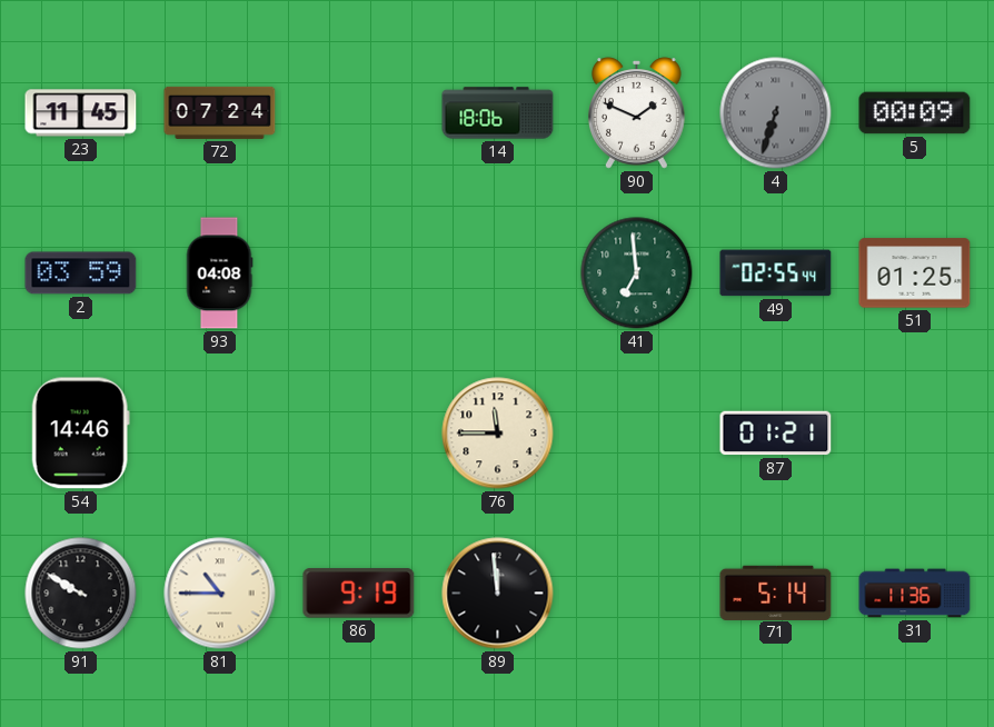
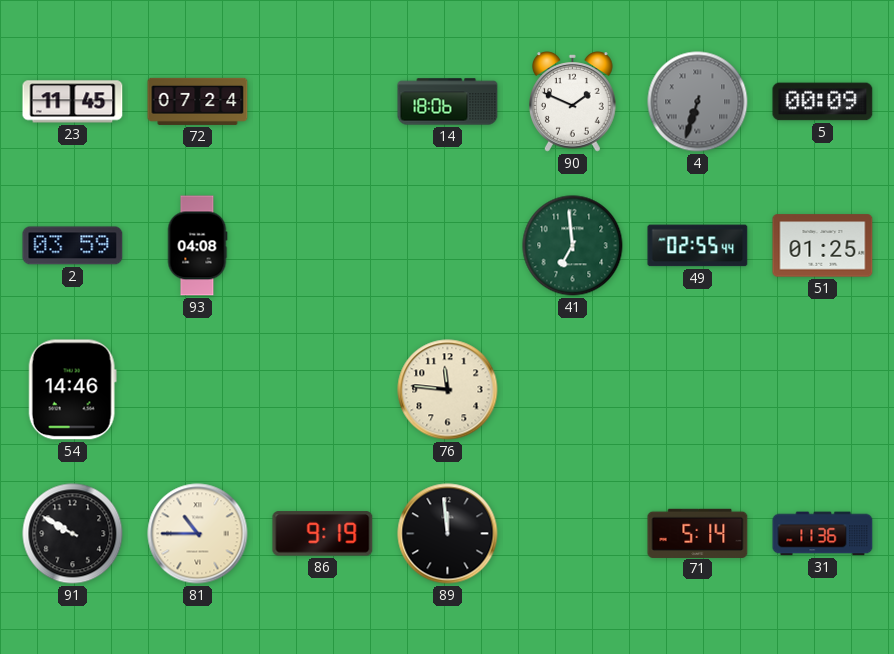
76: 11:45 -> 11:46 (448, 390)
87: 01:21 -> none (776, 434)
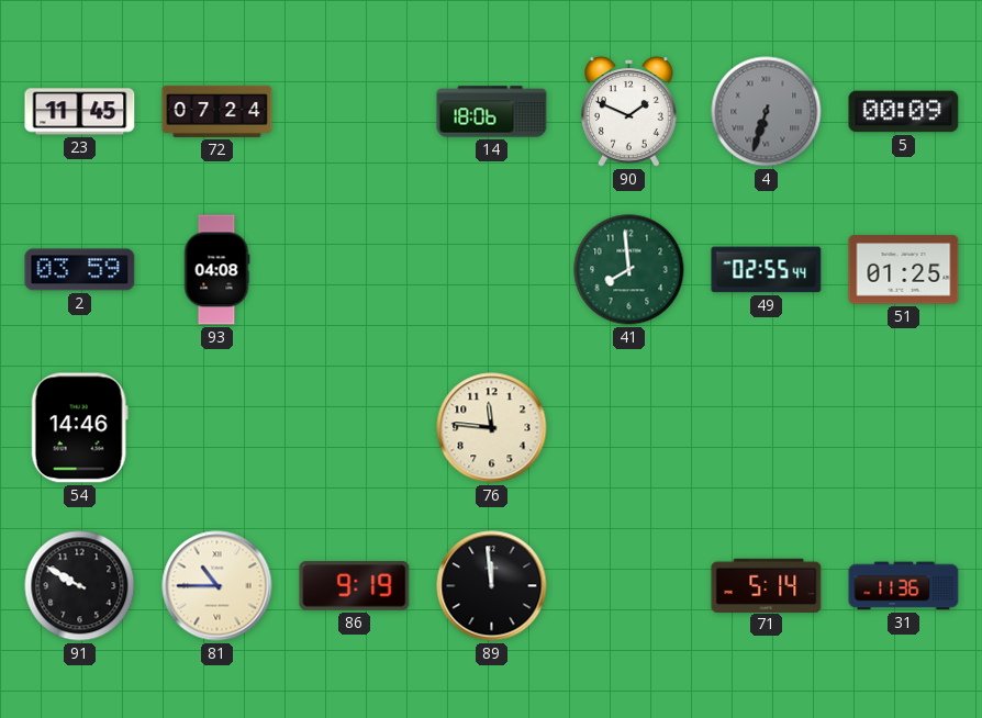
41: 6:59 -> 7:59 (629, 270)
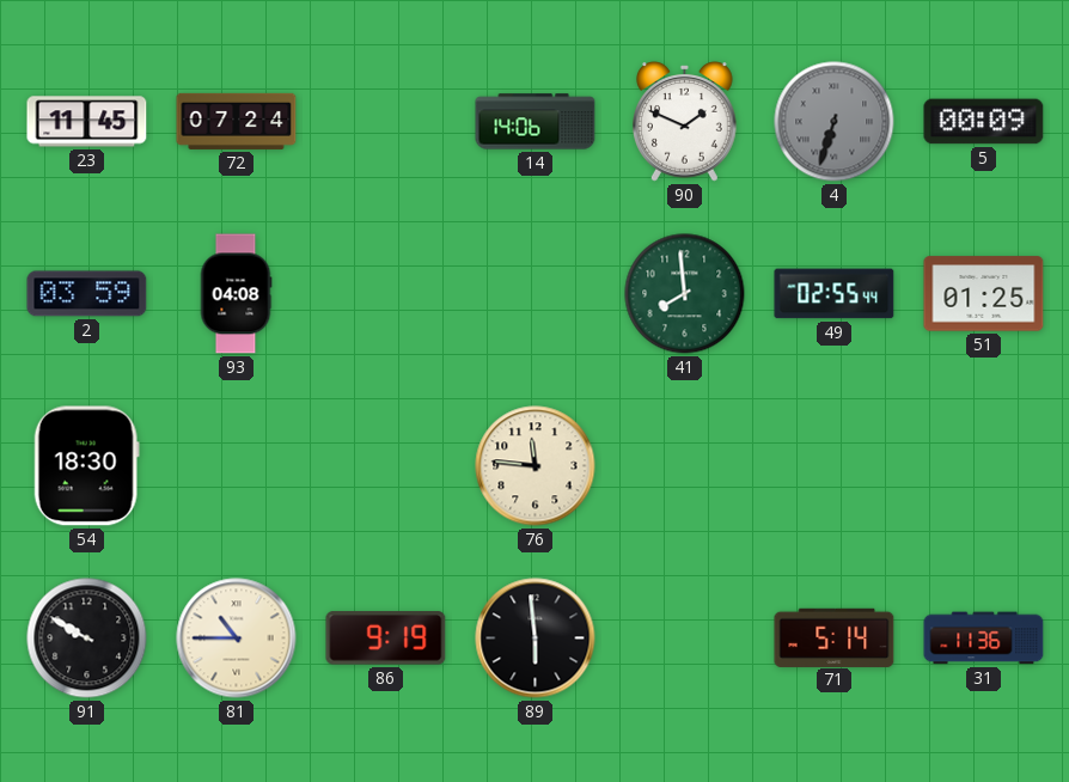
14: 18:06 -> 14:06 (536, 122)
54: 14:46 -> 18:30 (86, 466)
89: 11:59 -> 5:59 (536, 639)
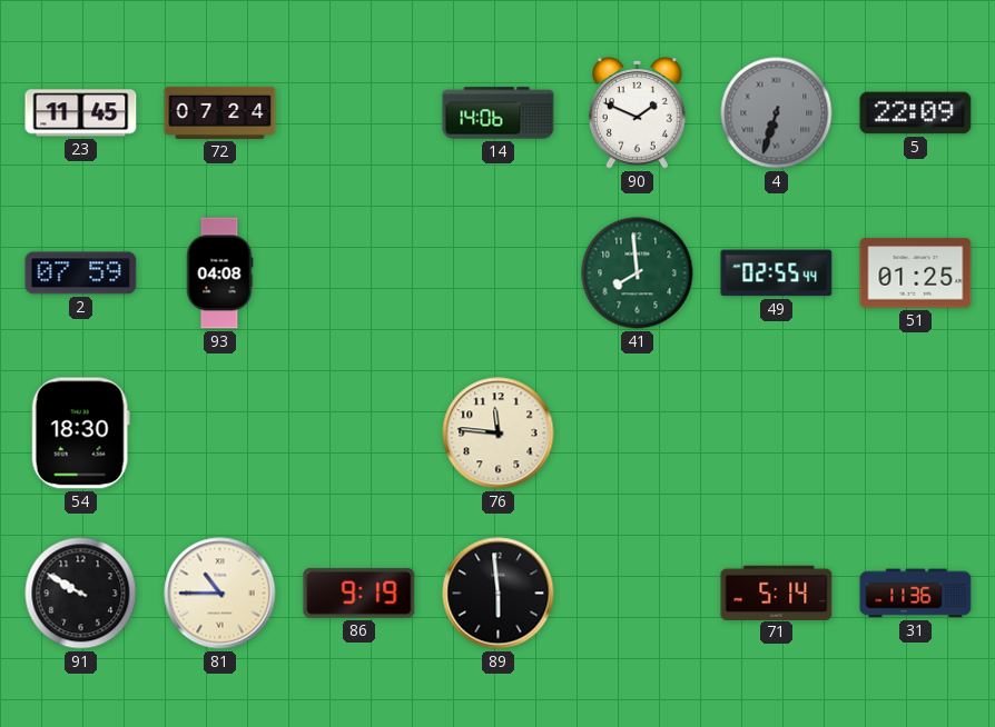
5: 00:09 -> 22:09 (916, 113)
2: 03:59 -> 07:59 (81, 273)
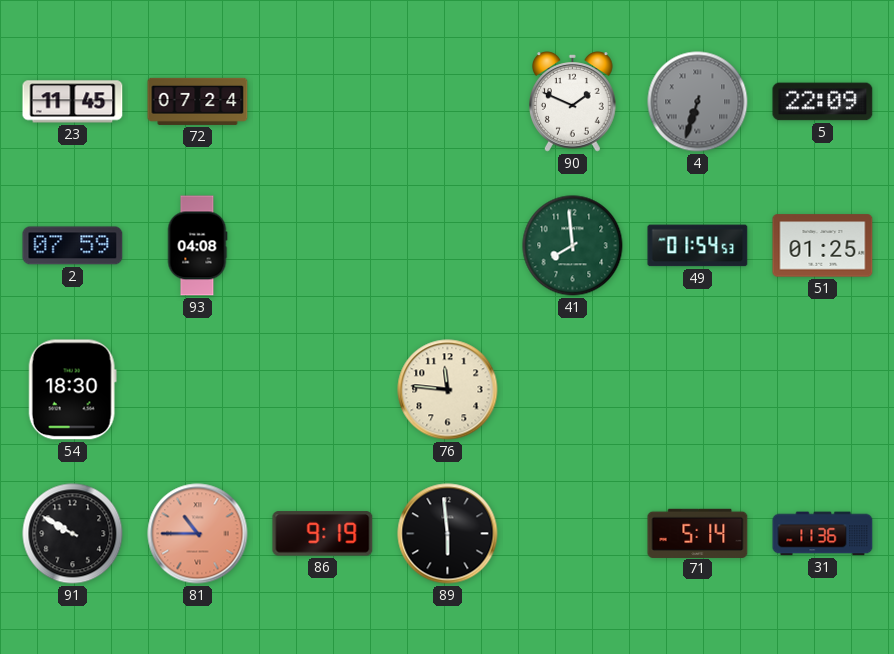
14: 14:06 -> none (499, 113)
49: 02:55 -> 01:54 (698, 246)
81 dial: cream -> salmon (198, 534)
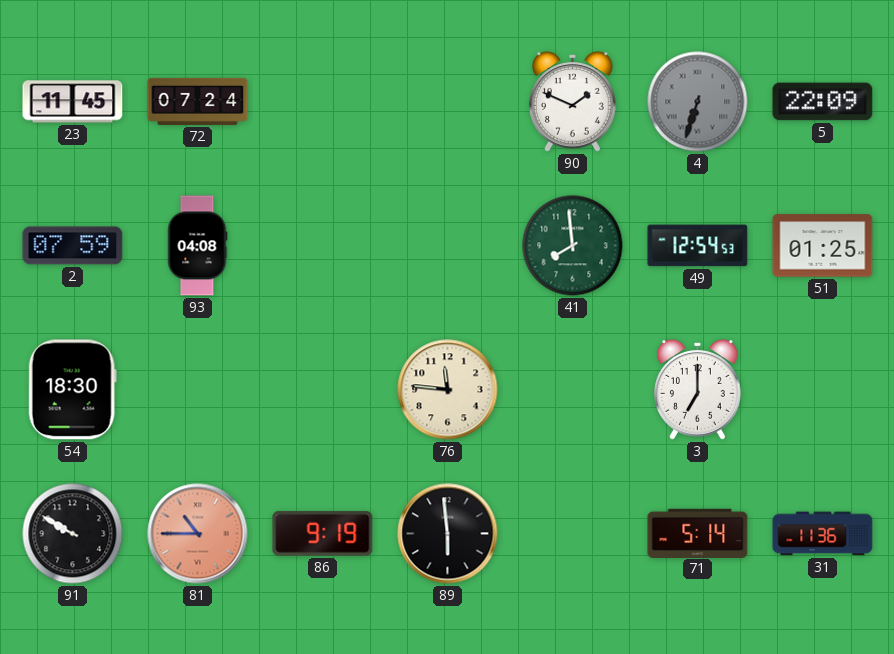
49: 01:54 -> 12:54 (698, 246)
3: none -> 7:00 (698, 390)
